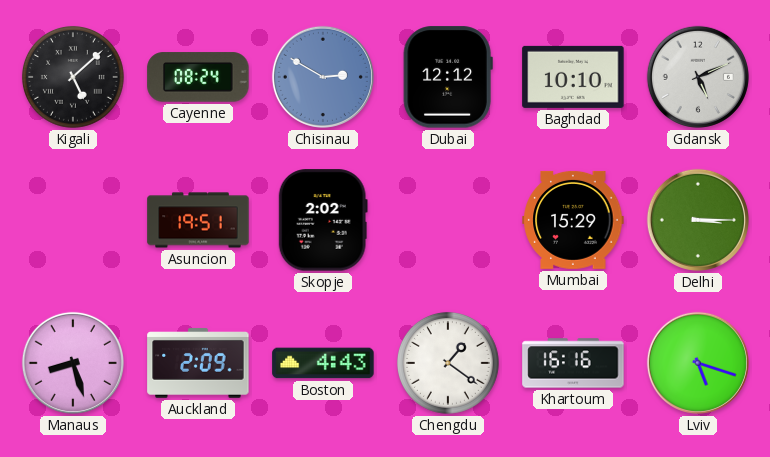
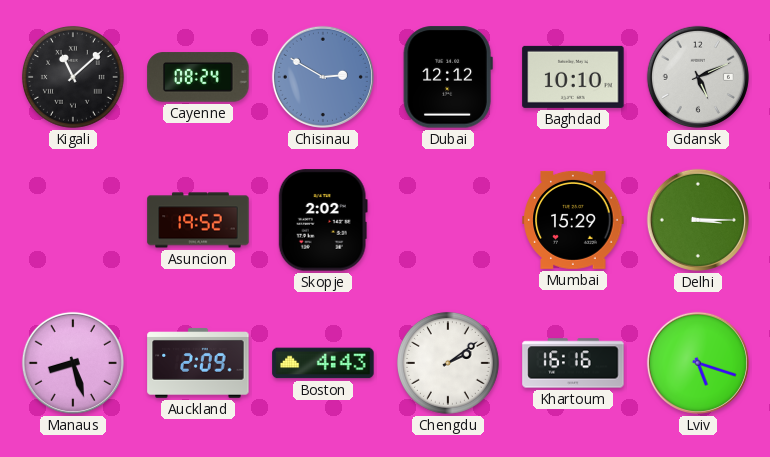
Kigali: 5:08 -> 11:08 (73, 77)
Asuncion: 19:51 -> 19:52 (198, 220)
Chengdu: 1:21 -> 2:09 (448, 363)
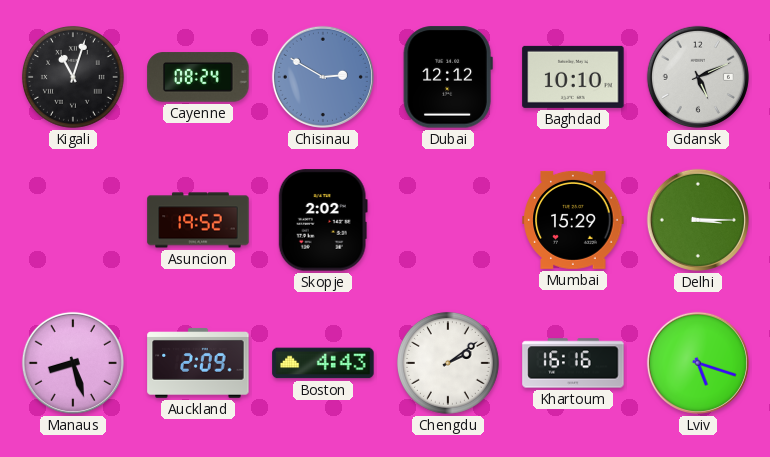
Kigali: 11:08 -> 11:03 (73, 77)
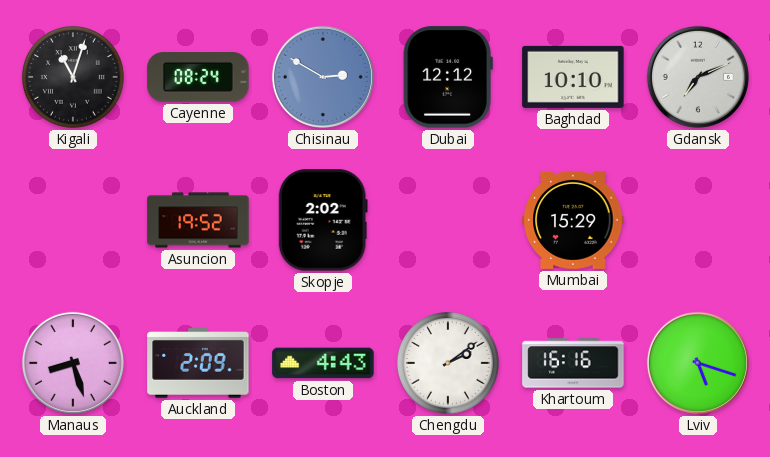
Gdansk: 5:11 -> 7:11 (698, 77)
Delhi: 3:15 -> none (698, 220)
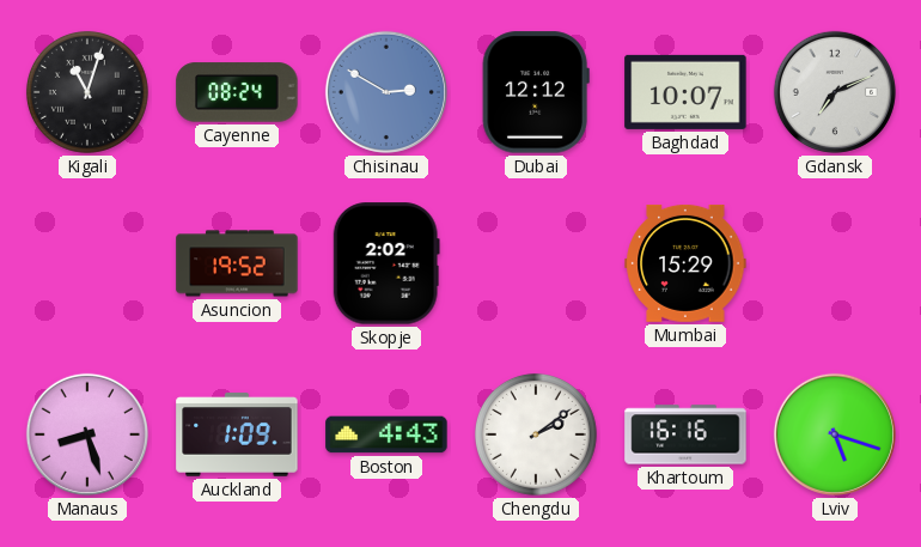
Baghdad: 10:10 -> 10:07 (685, 92)
Auckland: 2:09 -> 1:09 (237, 434)
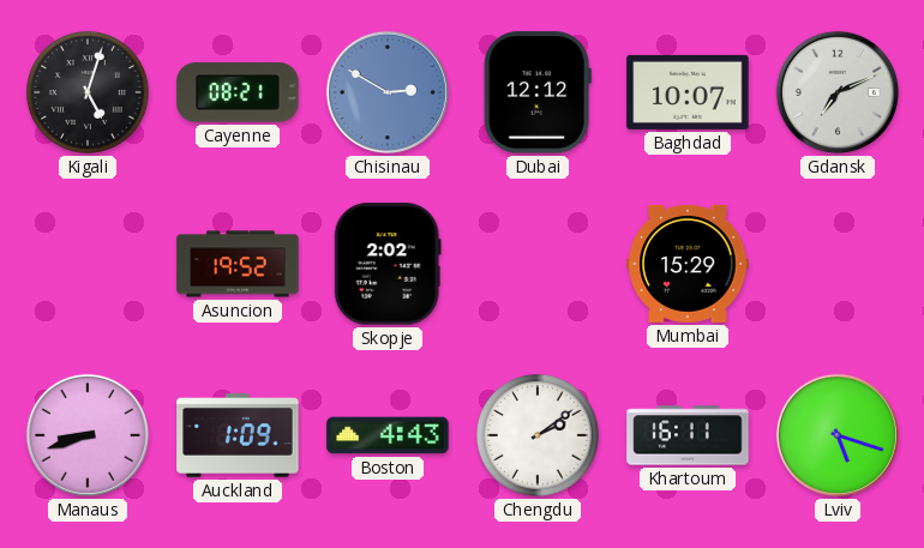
Kigali: 11:03 -> 5:03 (88, 92)
Cayenne: 08:24 -> 08:21 (238, 92)
Manaus: 8:27 -> 8:42 (88, 435)
Khartoum: 16:16 -> 16:11 (688, 435)
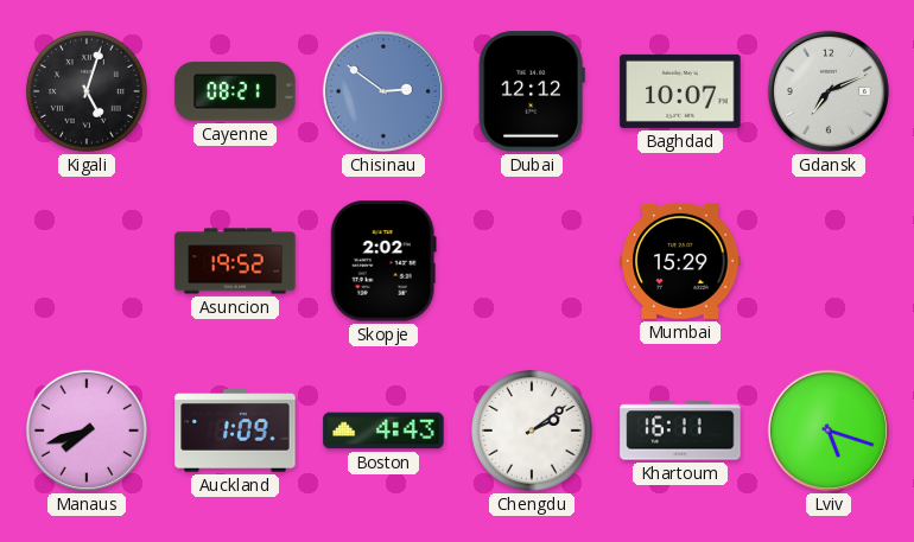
Chisinau: 2:50 -> 2:51 (383, 91)
Manaus: 8:42 -> 7:42 (87, 431)
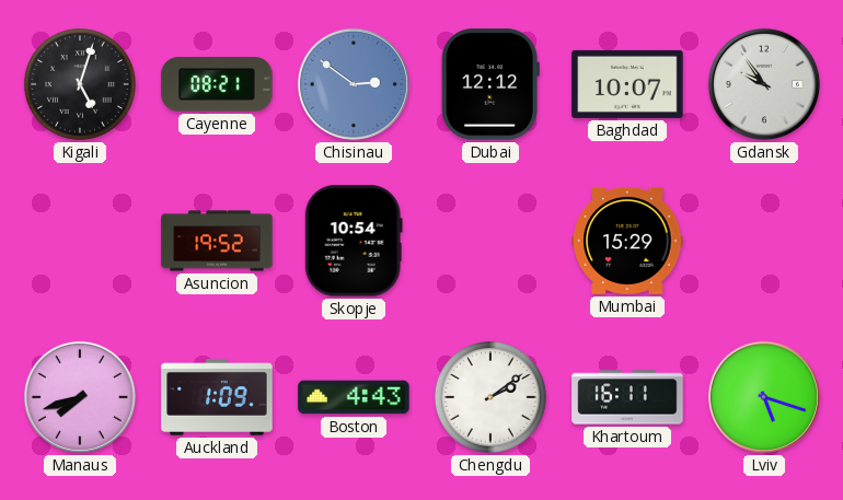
Gdansk: 7:11 -> 9:54 (764, 84)
Skopje: 2:02 -> 10:54 (354, 241)
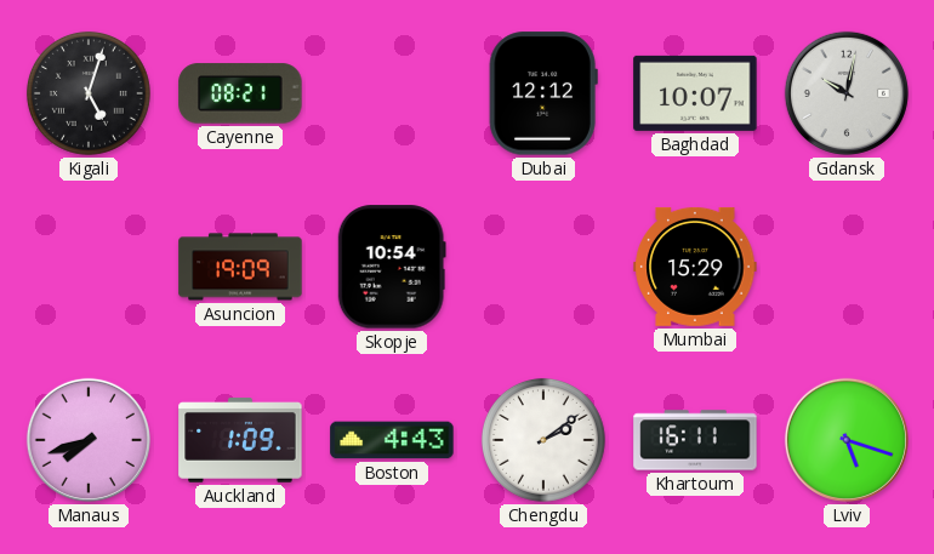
Chisinau: 2:51 -> none (354, 84)
Gdansk: 9:54 -> 10:02 (847, 93)
Asuncion: 19:52 -> 19:09 (240, 267)
